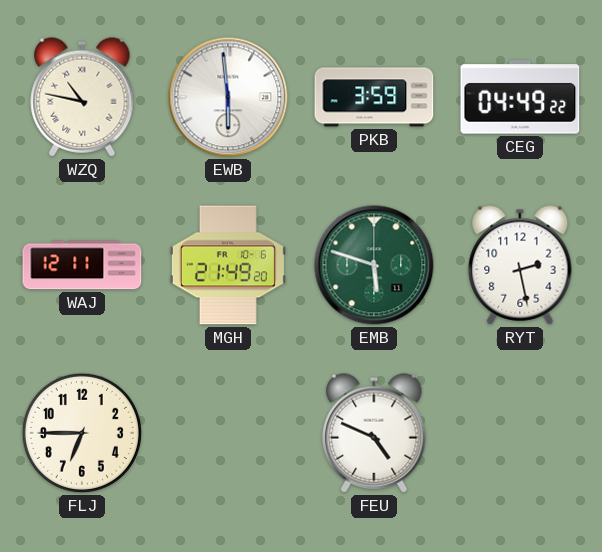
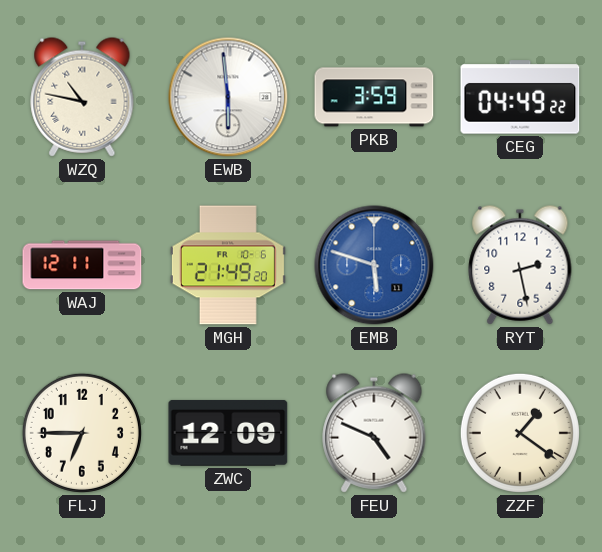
EMB dial: green -> blue (374, 265)
ZWC: none -> 12:09 (228, 433)
ZZF: none -> 1:21 (520, 433)
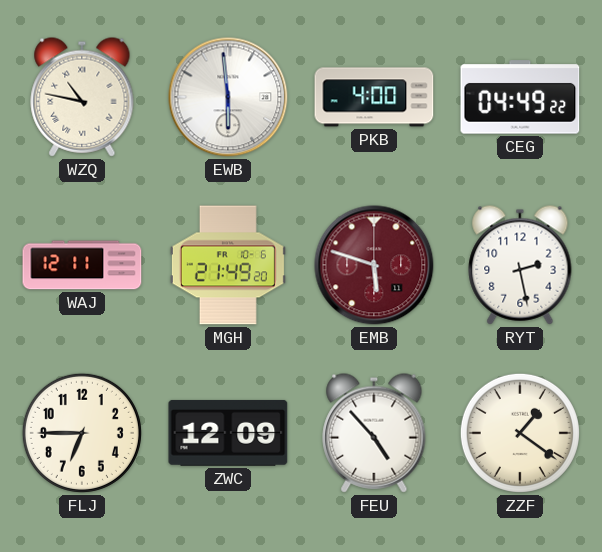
PKB: 3:59 -> 4:00 (374, 97)
EMB dial: blue -> burgundy (374, 265)
FEU: 4:49 -> 4:53 (374, 433)
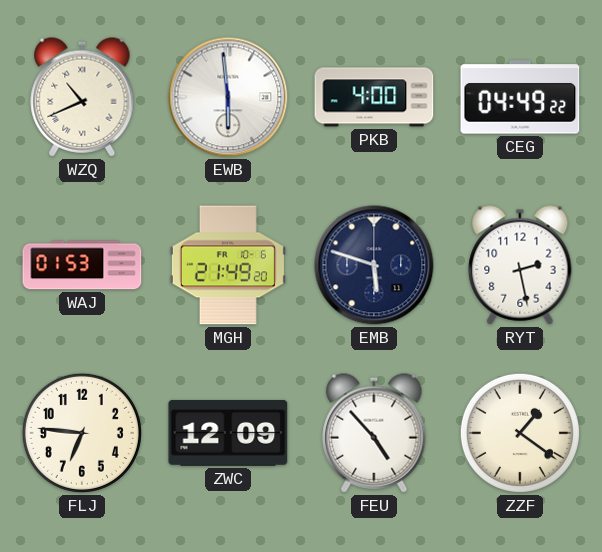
WZQ: 10:47 -> 10:41 (82, 97)
WAJ: 12:11 -> 01:53 (82, 265)
EMB dial: burgundy -> navy (374, 265)
FLJ: 6:45 -> 6:46 (82, 433)
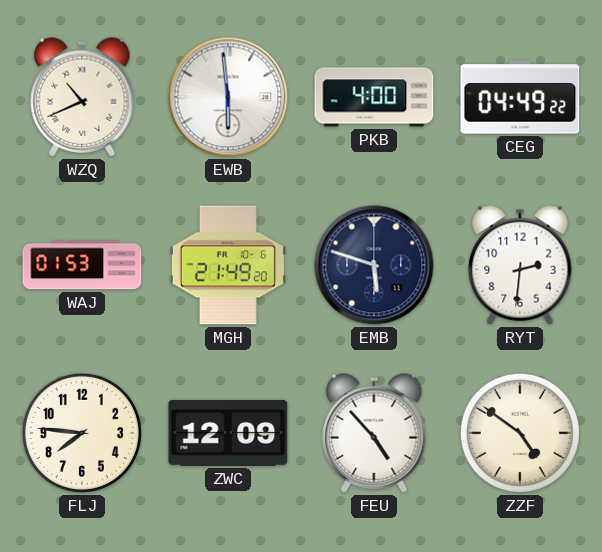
RYT: 2:28 -> 2:31 (520, 265)
FLJ: 6:46 -> 7:46 (82, 433)
ZZF: 1:21 -> 4:51 (520, 433)
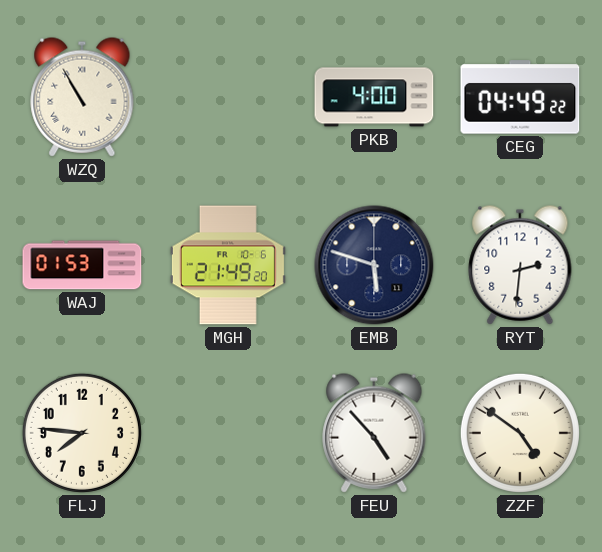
WZQ: 10:41 -> 10:55 (82, 97)
EWB: 5:59 -> none (228, 97)
ZWC: 12:09 -> none (228, 433)
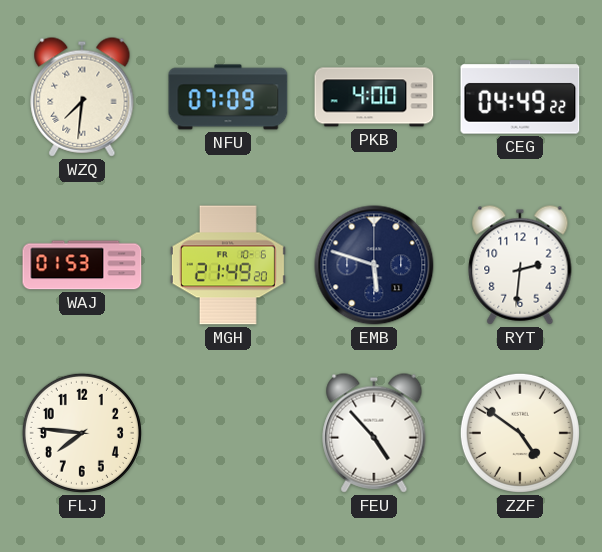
WZQ: 10:55 -> 7:31 (82, 97)
NFU: none -> 07:09 (228, 97)
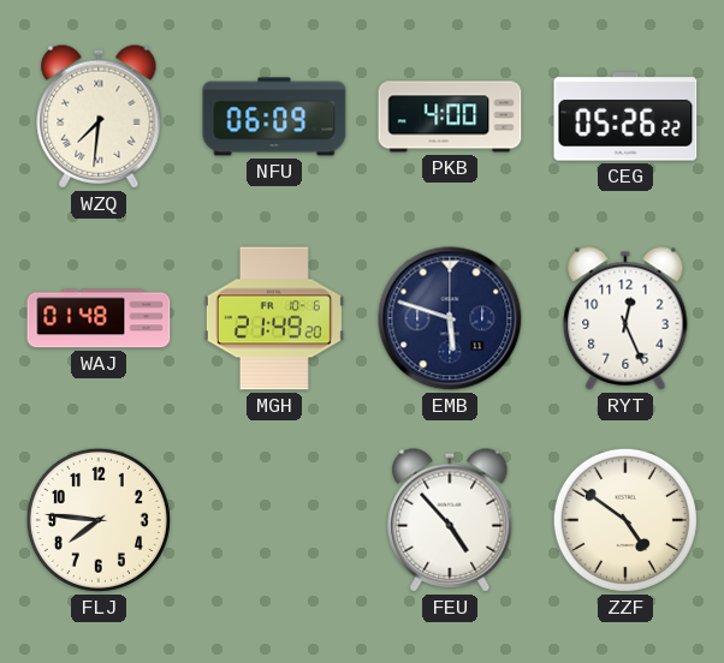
NFU: 07:09 -> 06:09 (274, 117)
CEG: 04:49 -> 05:26 (625, 117)
WAJ: 01:53 -> 01:48 (99, 318)
RYT: 2:31 -> 12:26 (625, 318)
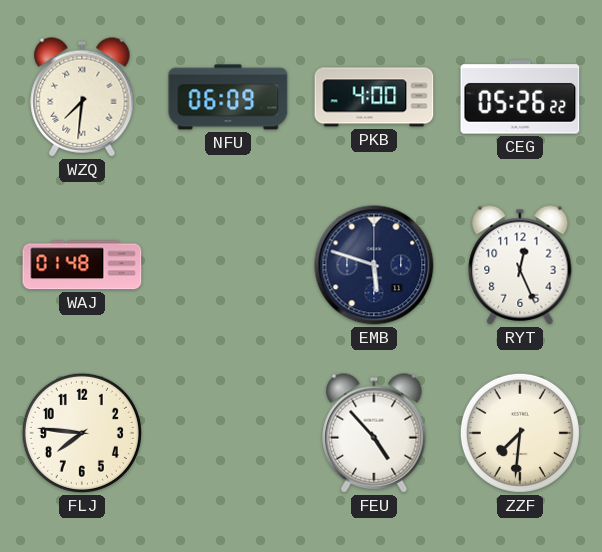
MGH: 21:49 -> none (274, 318)
ZZF: 4:51 -> 7:31 (520, 433)
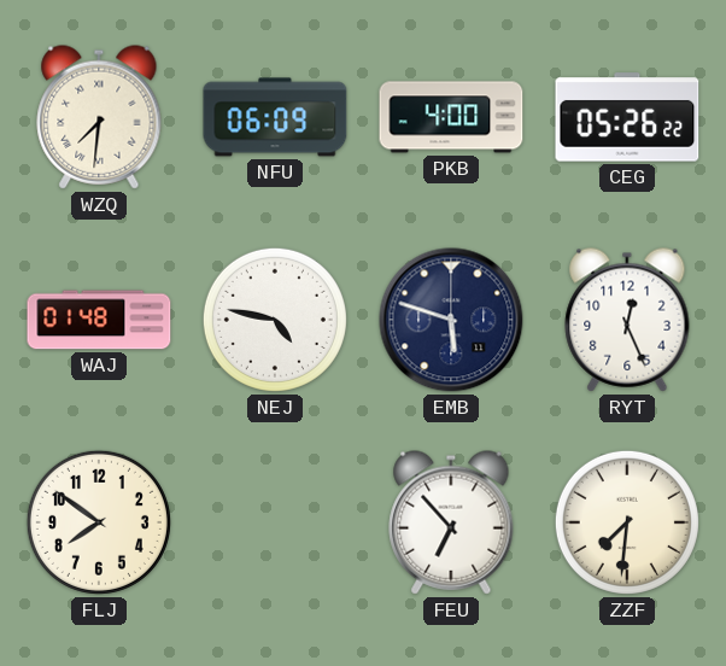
NEJ: none -> 4:47 (275, 320)
FLJ: 7:46 -> 7:51 (99, 522)
FEU: 4:53 -> 6:53 (451, 522)
